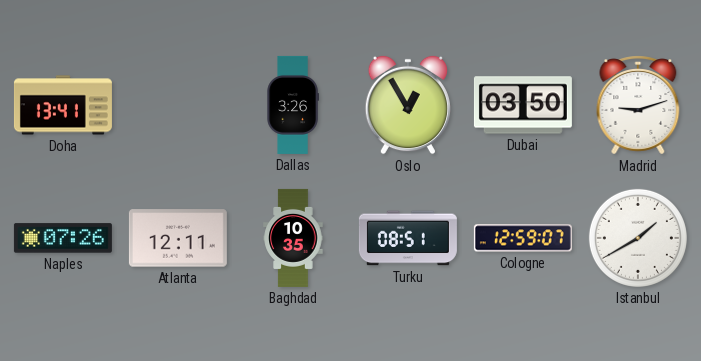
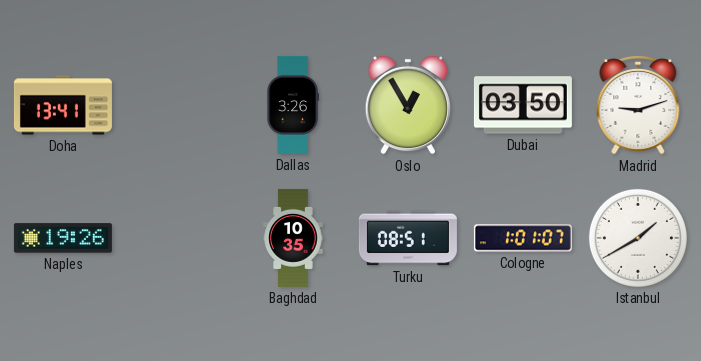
Naples: 07:26 -> 19:26 (63, 238)
Atlanta: 12:11 -> none (178, 238)
Cologne: 12:59 -> 1:01 (523, 238)
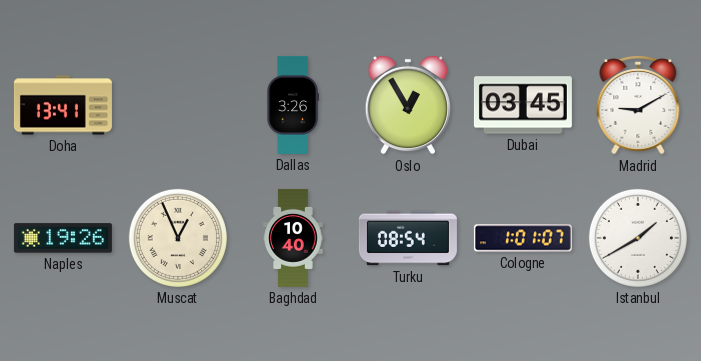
Dubai: 03:50 -> 03:45 (523, 105)
Madrid: 9:12 -> 9:10 (638, 105)
Muscat: none -> 12:56 (178, 238)
Baghdad: 10:35 -> 10:40 (293, 238)
Turku: 08:51 -> 08:54 (408, 238)
